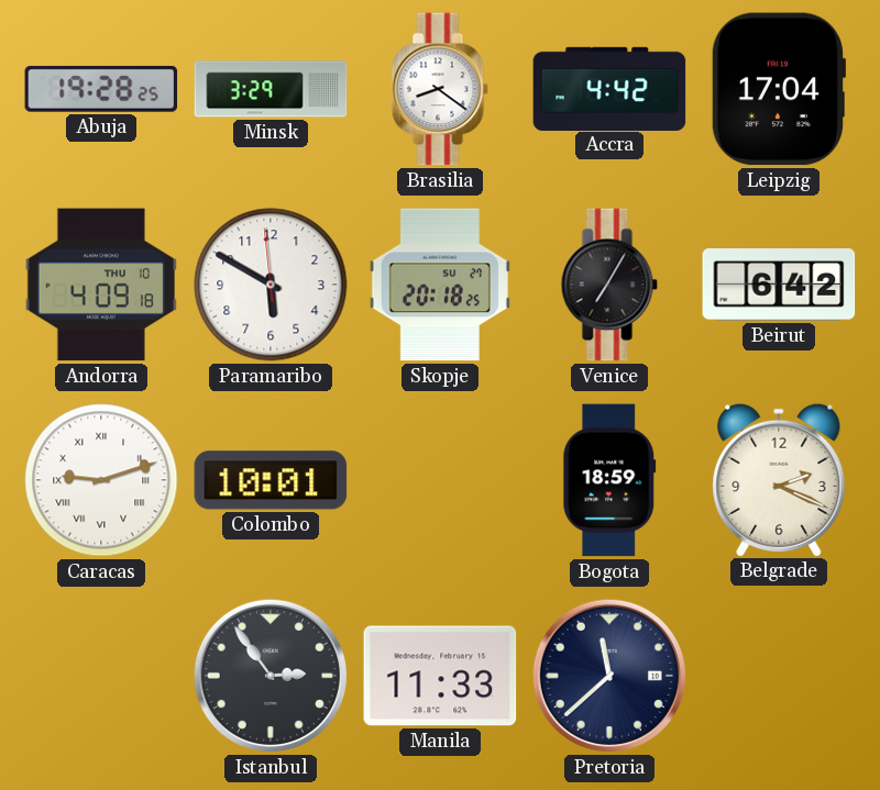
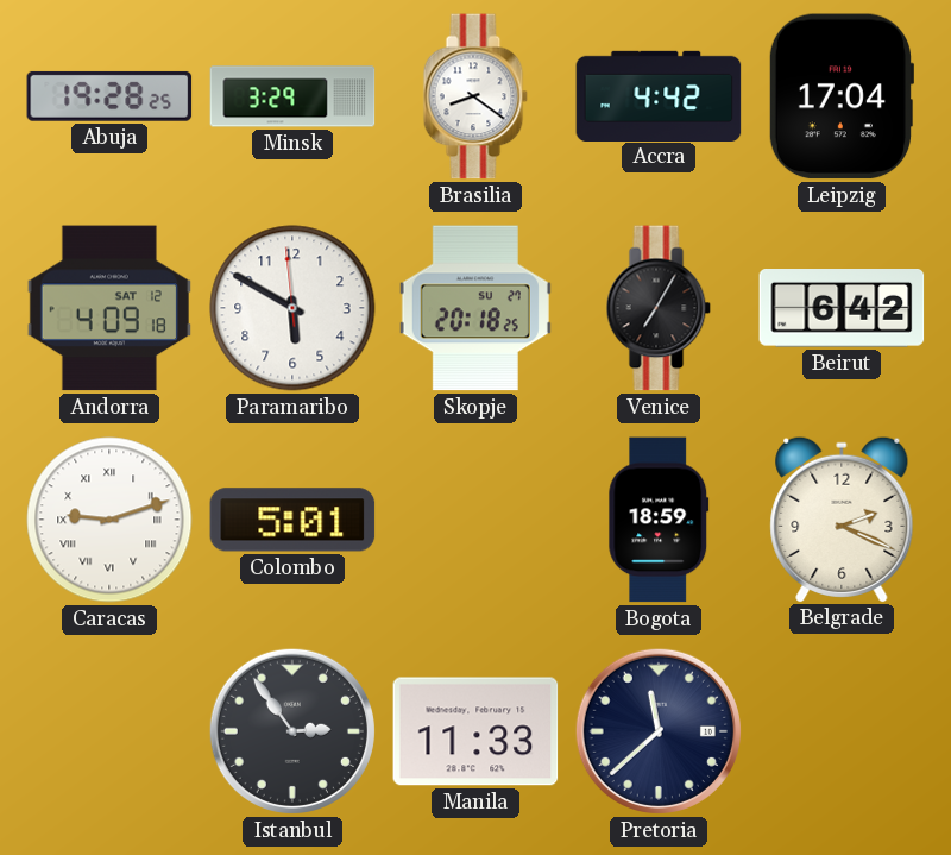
Andorra date: THU 10 -> SAT 12 (109, 308)
Colombo: 10:01 -> 5:01 (292, 520)
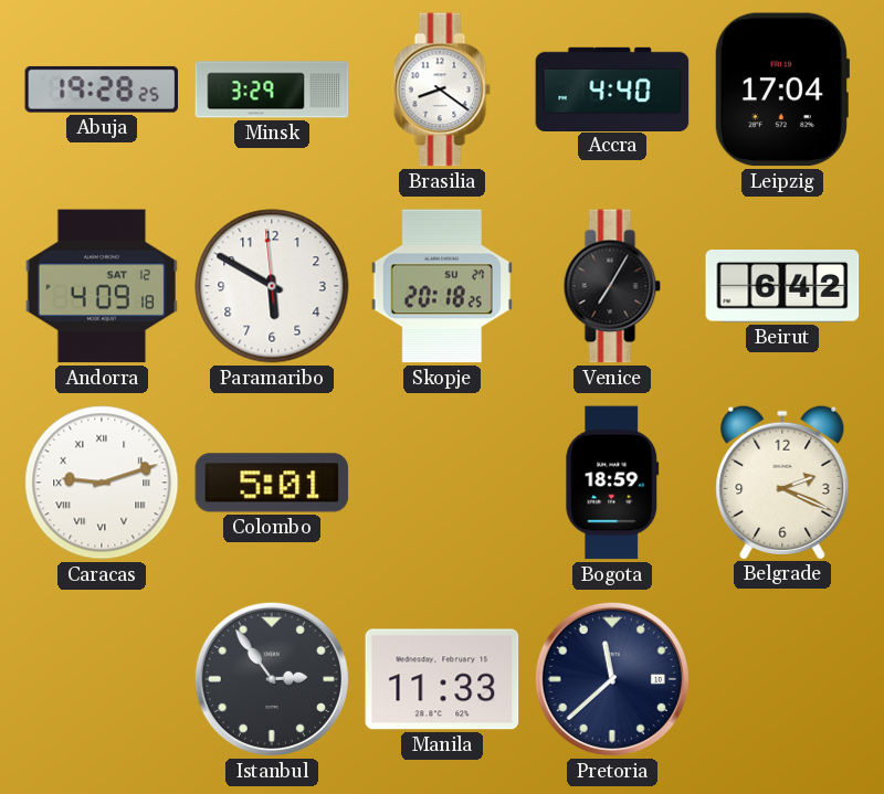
Accra: 4:42 -> 4:40 (612, 88)
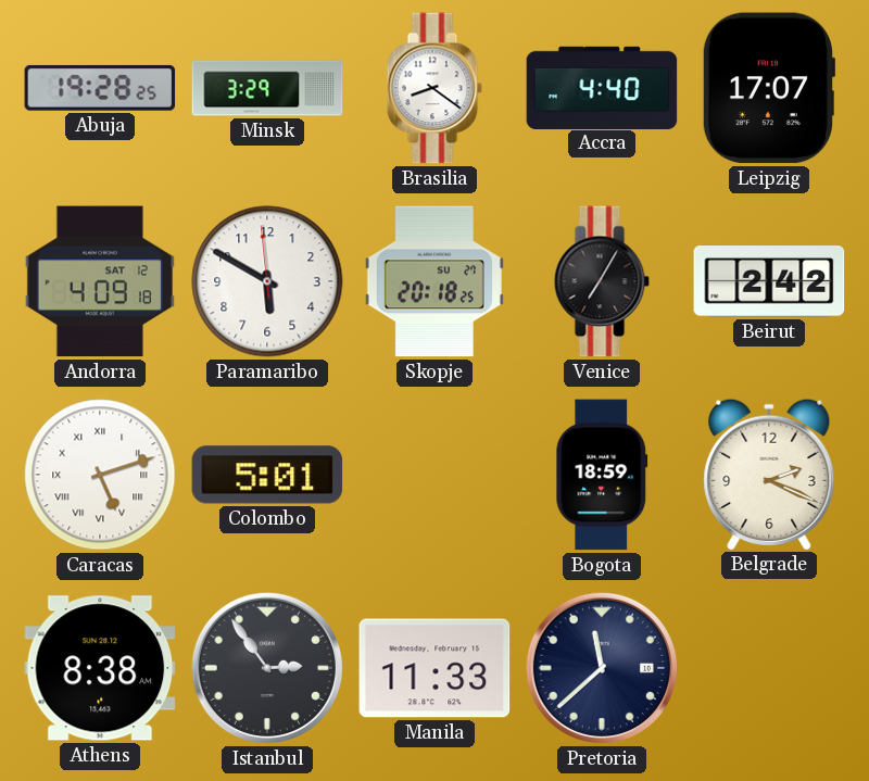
Leipzig: 17:04 -> 17:07 (768, 88)
Beirut: 6:42 -> 2:42 (769, 282)
Caracas: 9:12 -> 5:12 (100, 475)
Athens: none -> 8:38 (100, 668)
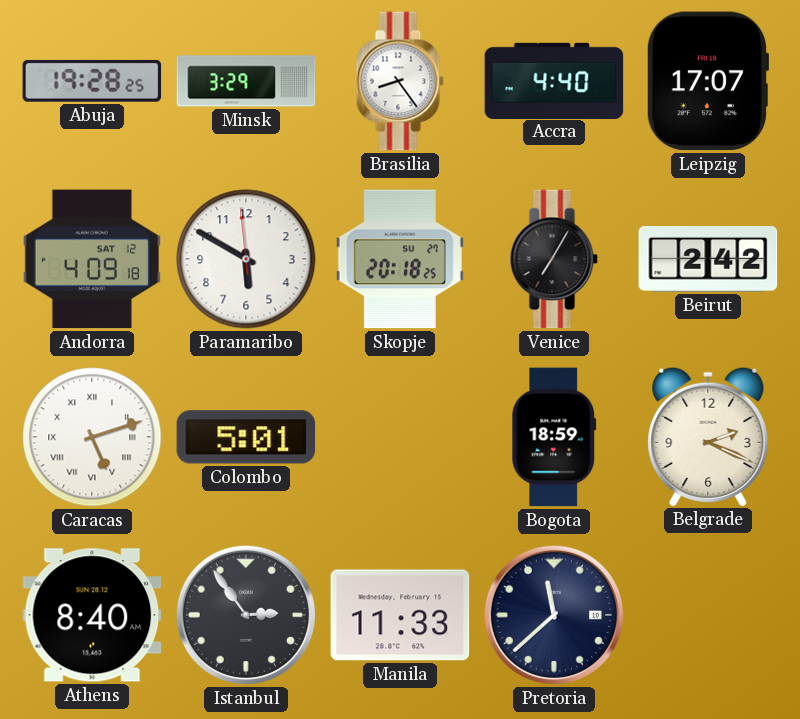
Brasilia: 8:21 -> 8:24 (400, 81)
Athens: 8:38 -> 8:40 (92, 615)
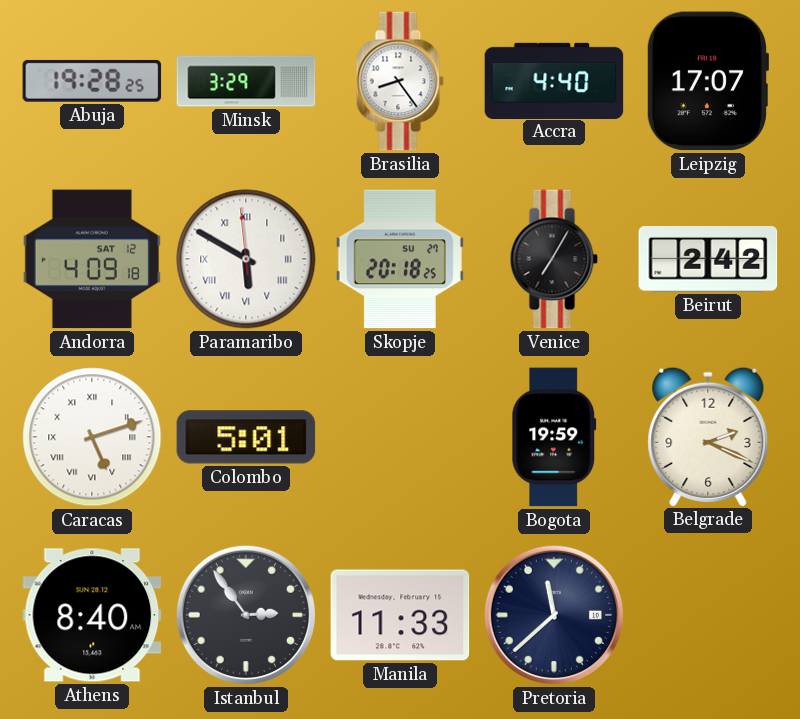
Paramaribo numerals: Arabic -> Roman (246, 259)
Bogota: 18:59 -> 19:59 (554, 437)
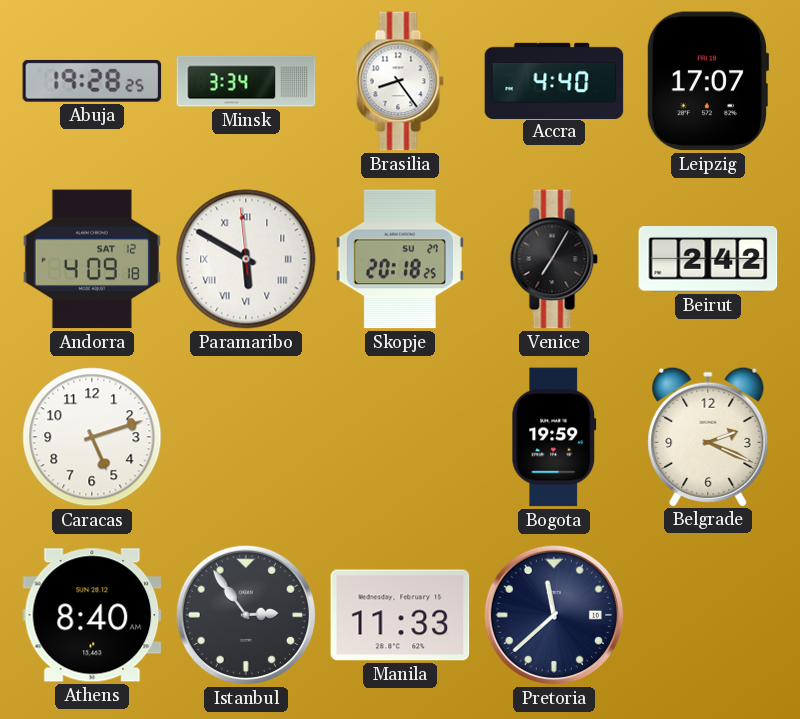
Minsk: 3:29 -> 3:34 (246, 81)
Caracas numerals: Roman -> Arabic (92, 437)
Colombo: 5:01 -> none (246, 437)
